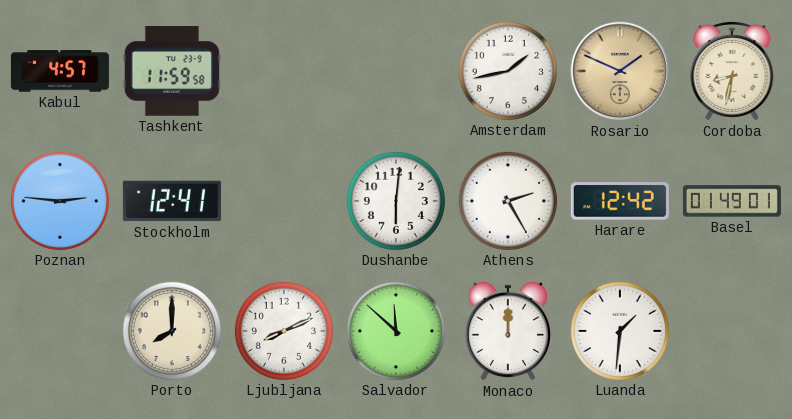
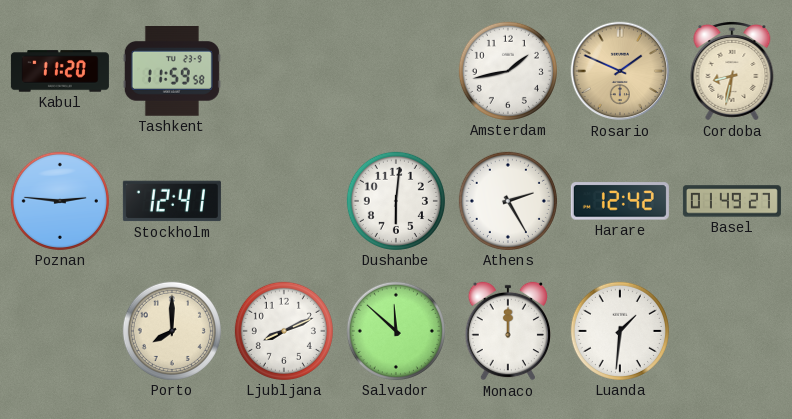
Kabul: 4:57 -> 11:20 (60, 71)
Basel: 01:49:01 -> 01:49:27 (732, 201)
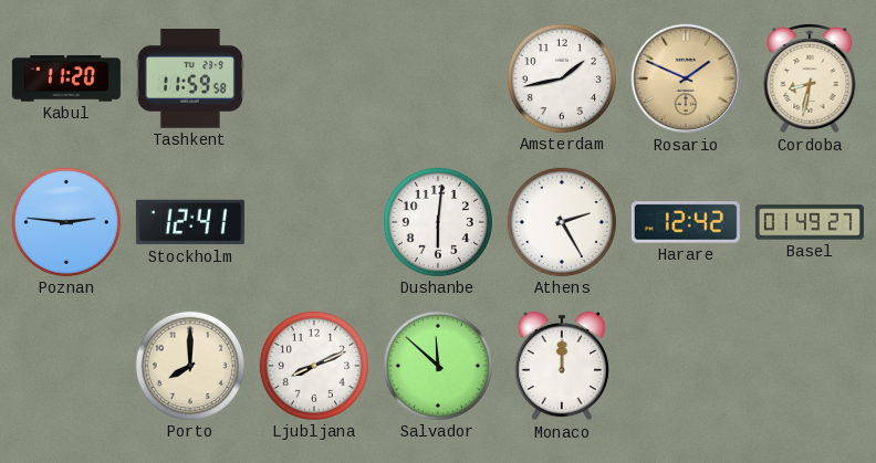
Luanda: 1:31 -> none (620, 331)
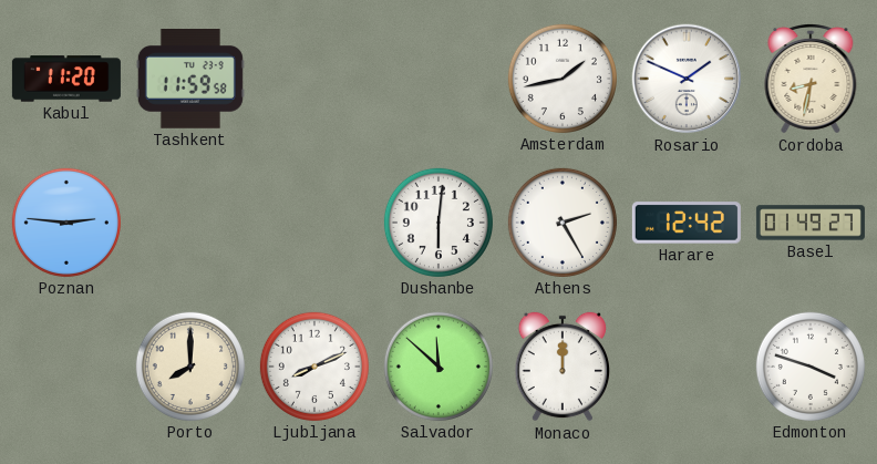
Rosario dial: champagne -> white (687, 79)
Stockholm: 12:41 -> none (190, 222)
Edmonton: none -> 3:48 (811, 367)
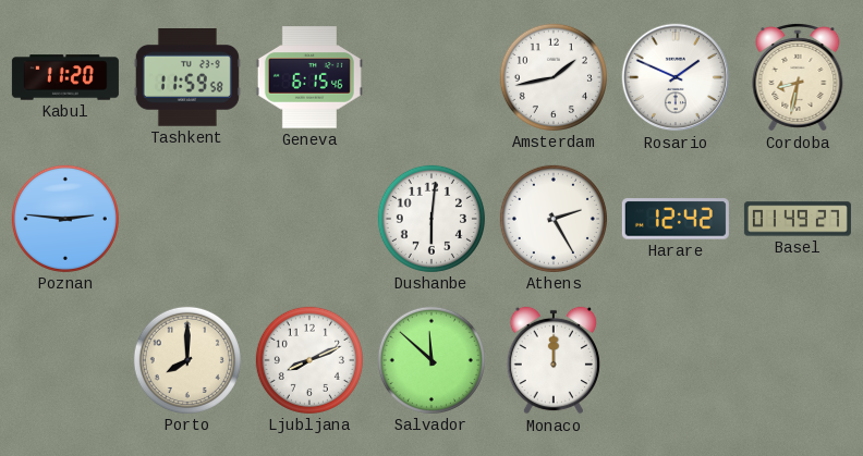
Geneva: none -> 6:15 (309, 77)
Edmonton: 3:48 -> none (811, 367)
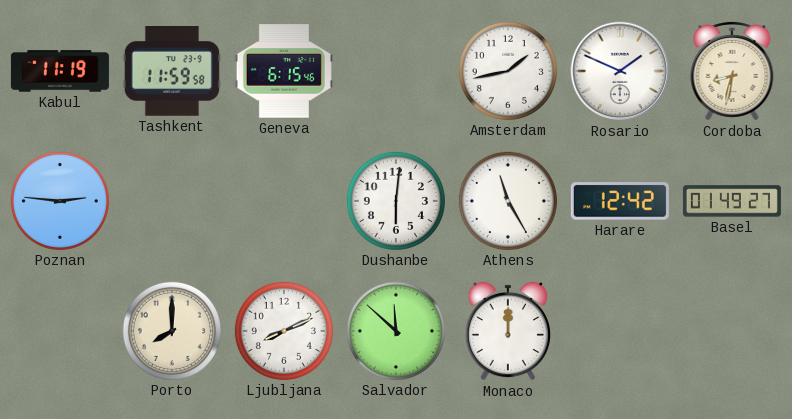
Kabul: 11:20 -> 11:19 (60, 71)
Athens: 2:25 -> 11:25 (508, 201)
